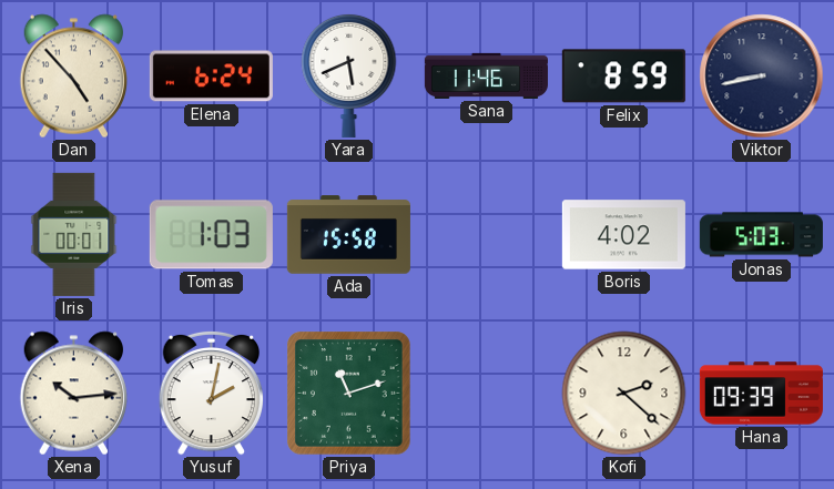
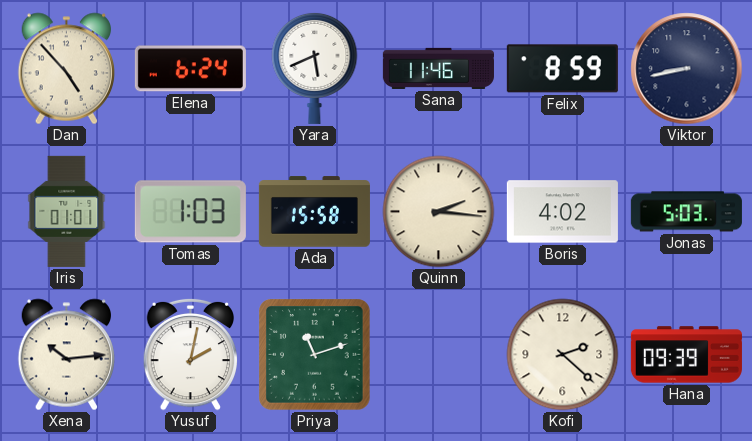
Iris: 00:01 -> 01:01 (67, 211)
Quinn: none -> 2:16 (439, 212)
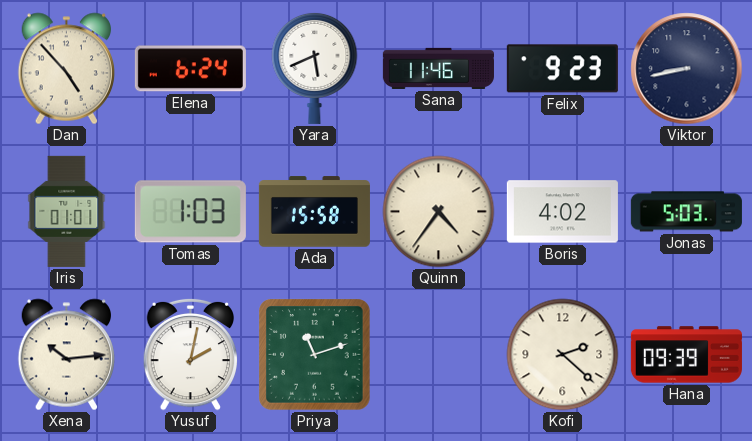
Felix: 8:59 -> 9:23 (562, 69)
Quinn: 2:16 -> 4:36 (439, 212)
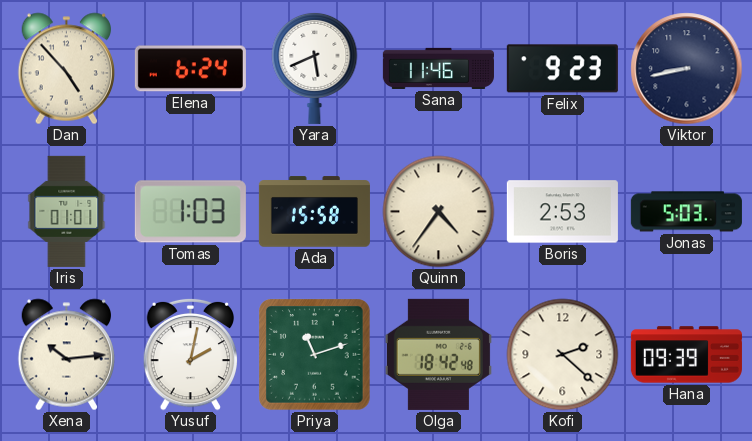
Boris: 4:02 -> 2:53 (562, 212)
Olga: none -> 18:42 (438, 354)
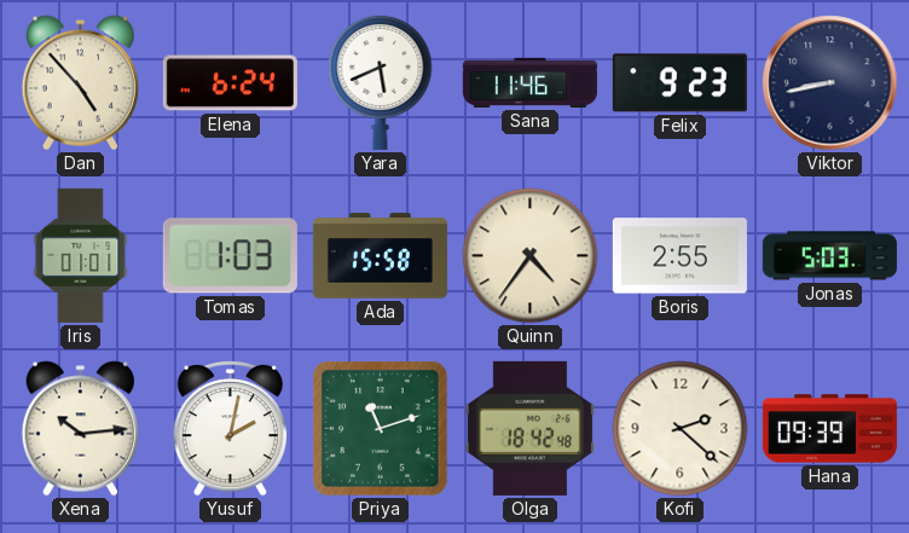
Boris: 2:53 -> 2:55 (679, 256)
